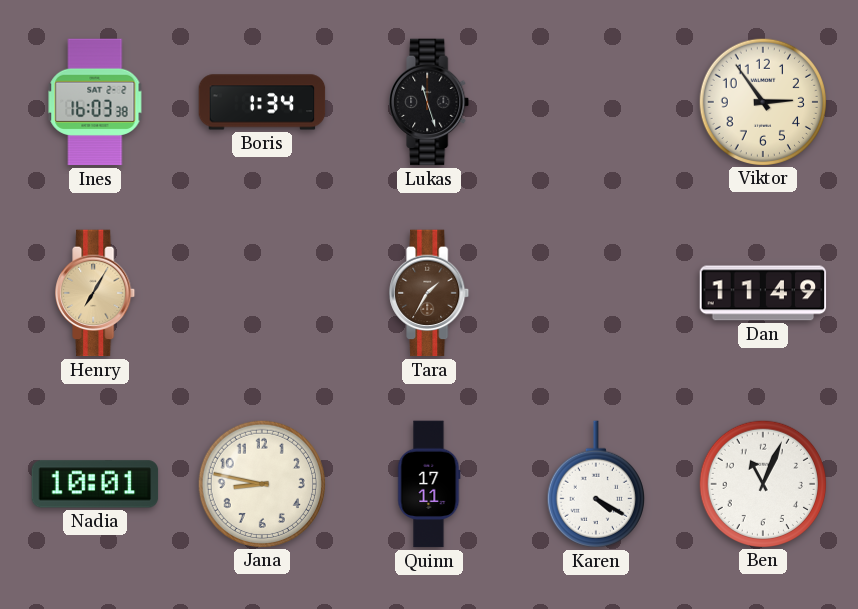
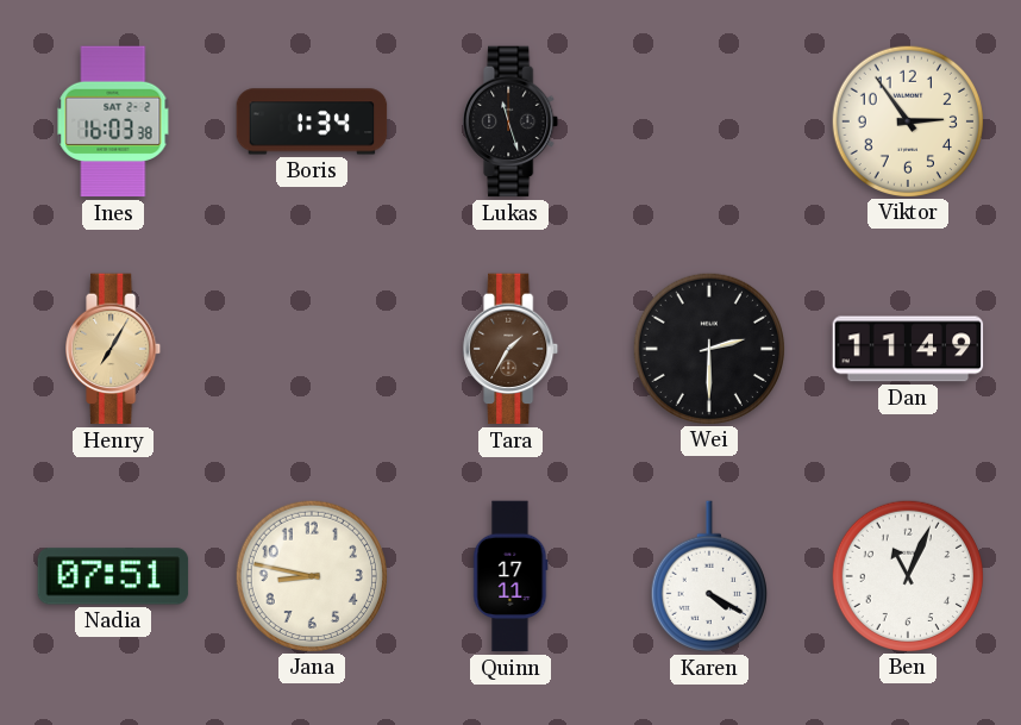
Wei: none -> 2:30 (708, 348)
Nadia: 10:01 -> 07:51 (113, 576)
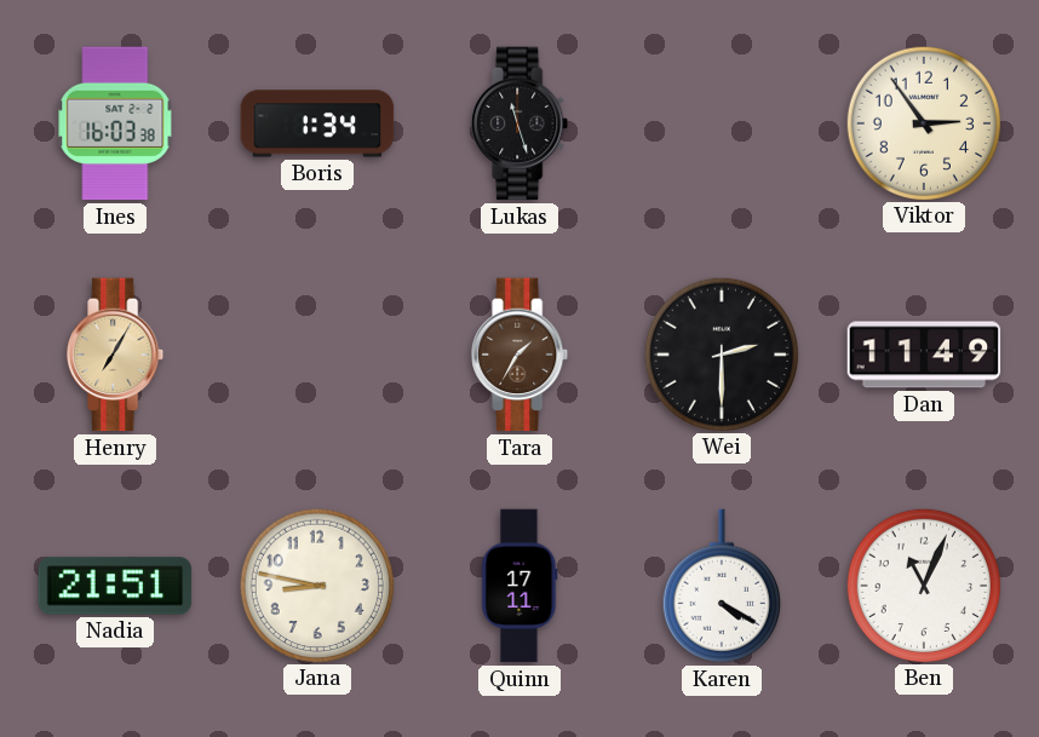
Nadia: 07:51 -> 21:51 (115, 586)
